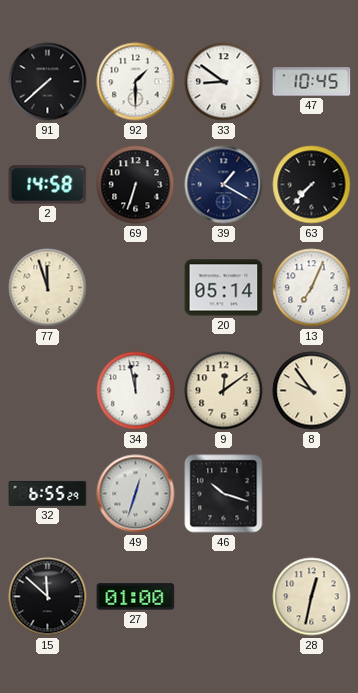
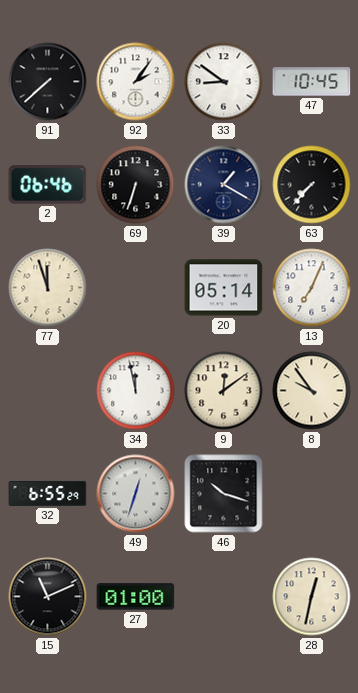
92: 1:30 -> 2:06 (136, 82)
2: 14:58 -> 06:46 (48, 185)
15: 11:52 -> 11:11 (48, 597)
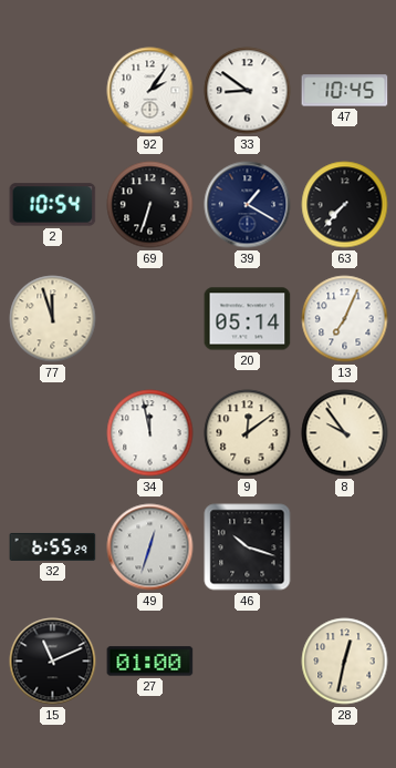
91: 7:38 -> none (48, 82)
2: 06:46 -> 10:54 (53, 205)
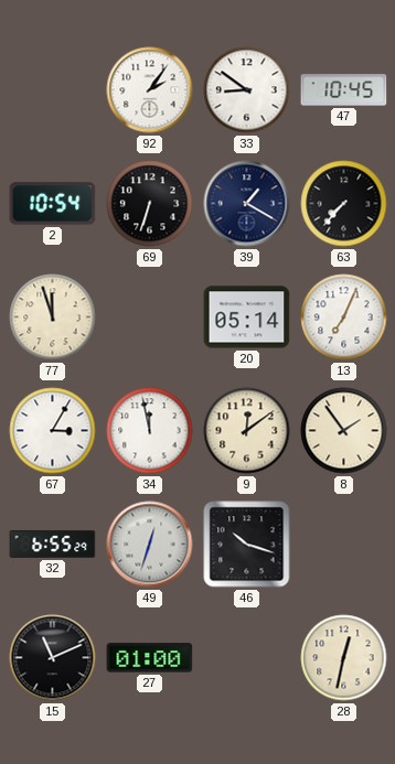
67: none -> 3:05 (53, 431)
8: 9:54 -> 1:54 (344, 431)
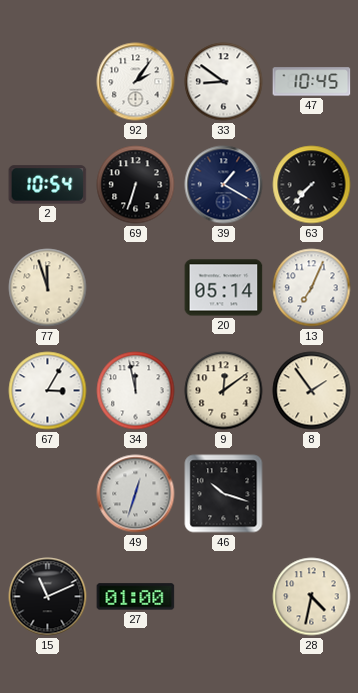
32: 6:55 -> none (53, 544)
28: 12:32 -> 4:32 (312, 597)
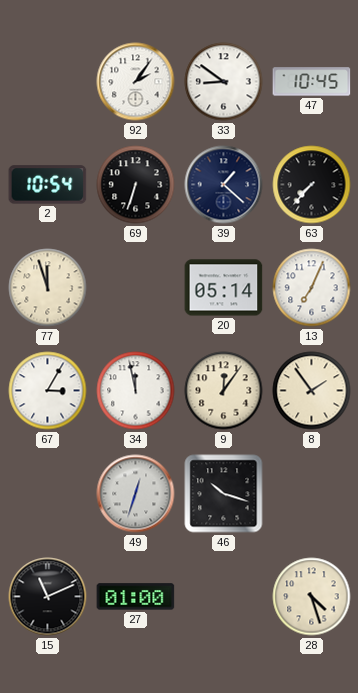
39: 1:20 -> 1:22 (224, 185)
9: 12:09 -> 12:06 (224, 391)
28: 4:32 -> 4:27 (312, 597)
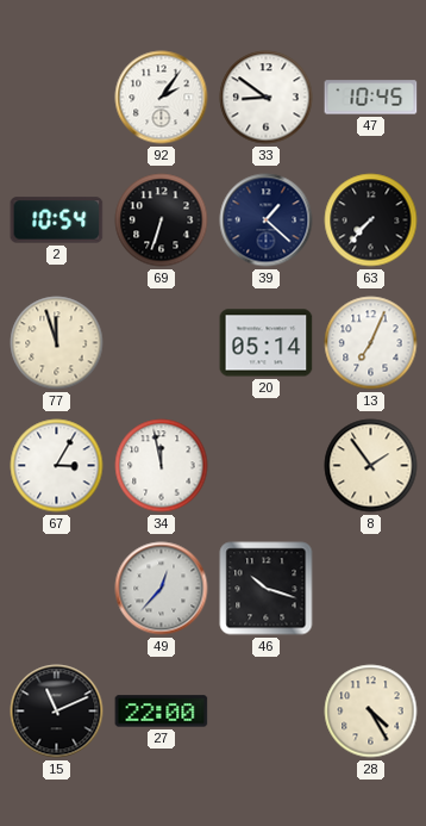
9: 12:06 -> none (224, 391)
49: 12:33 -> 12:37 (162, 589)
27: 01:00 -> 22:00 (162, 712)
28: 4:27 -> 4:25 (371, 712)
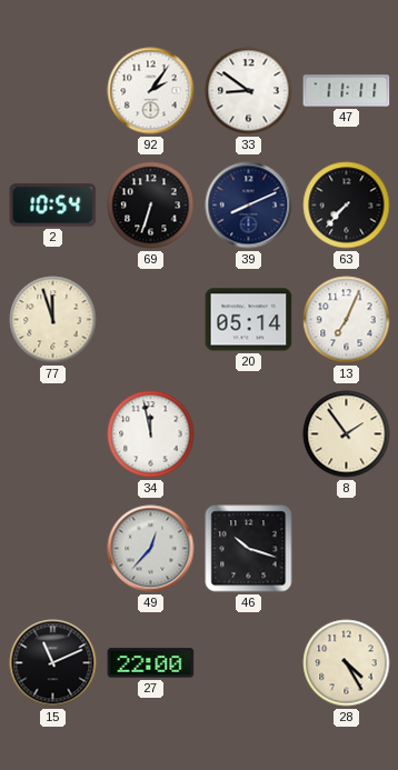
47: 10:45 -> 11:11 (347, 91)
39: 1:22 -> 8:11 (249, 206)
67: 3:05 -> none (57, 466)
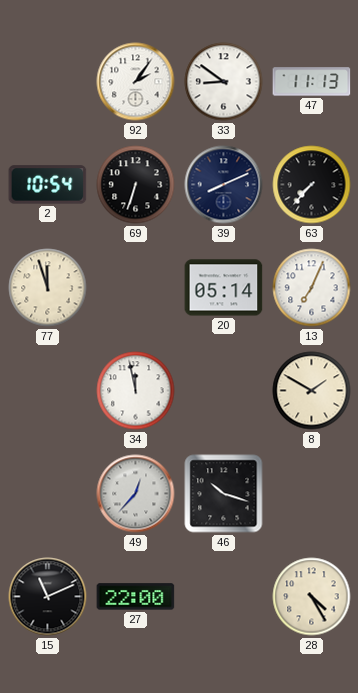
47: 11:11 -> 11:13 (312, 82)
8: 1:54 -> 1:50 (312, 391)
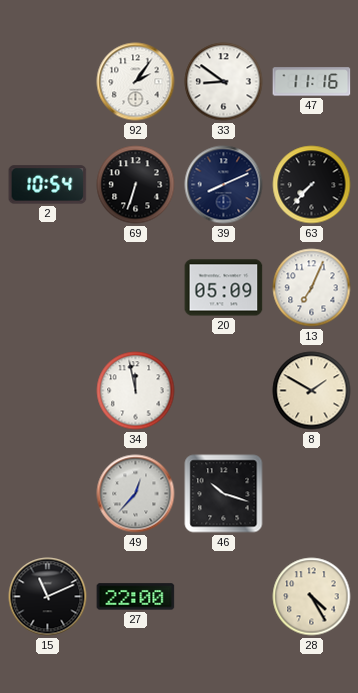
47: 11:13 -> 11:16 (312, 82)
77: 11:57 -> none (48, 288)
20: 05:14 -> 05:09 (224, 288)
